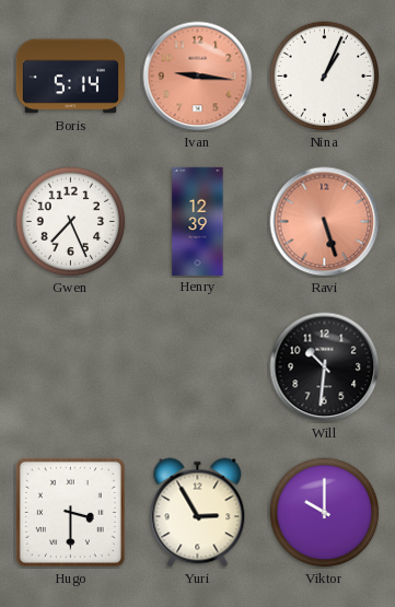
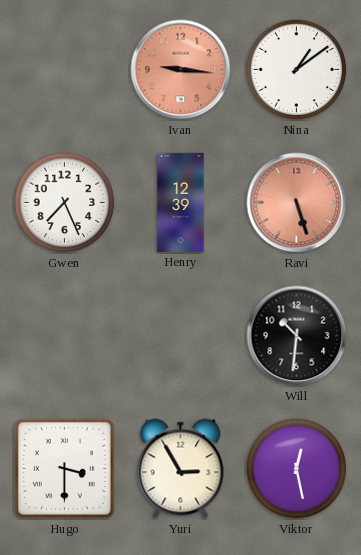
Boris: 5:14 -> none (70, 77)
Nina: 1:04 -> 1:09 (297, 70)
Viktor: 10:00 -> 12:28 (297, 469)
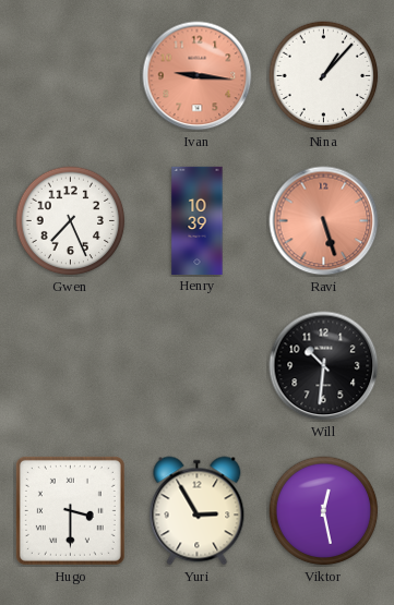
Nina: 1:09 -> 1:07 (324, 76)
Henry: 12:39 -> 10:39 (198, 220)
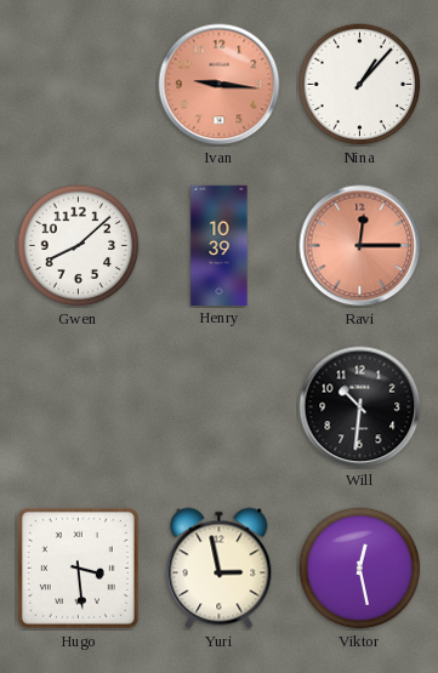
Gwen: 7:26 -> 8:08 (79, 246)
Ravi: 5:27 -> 12:15 (360, 246)
Hugo: 3:30 -> 3:29 (78, 568)
Yuri: 2:55 -> 2:58 (220, 569)
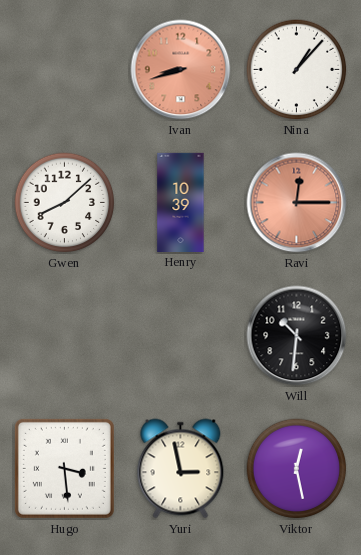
Ivan: 9:16 -> 8:42 (181, 70)
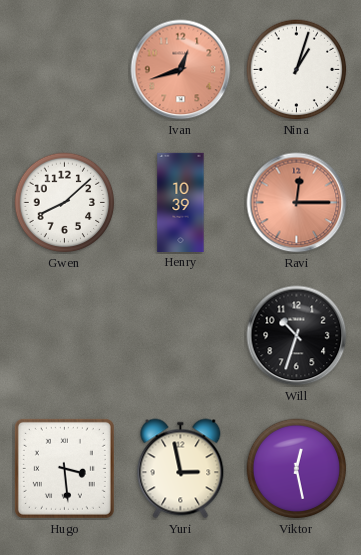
Ivan: 8:42 -> 12:42 (181, 70)
Nina: 1:07 -> 1:03 (297, 70)
Will: 10:31 -> 10:33 (297, 336)
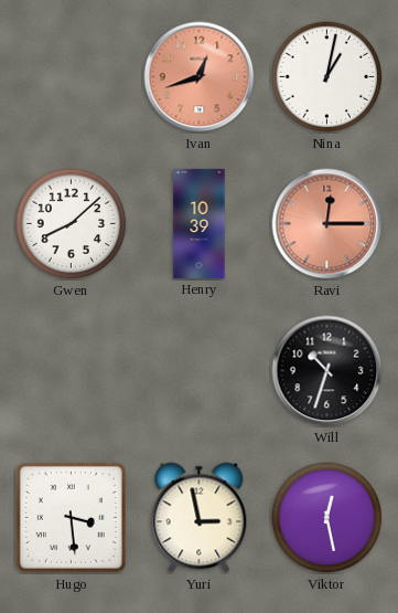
Nina: 1:03 -> 1:02 (327, 77)
